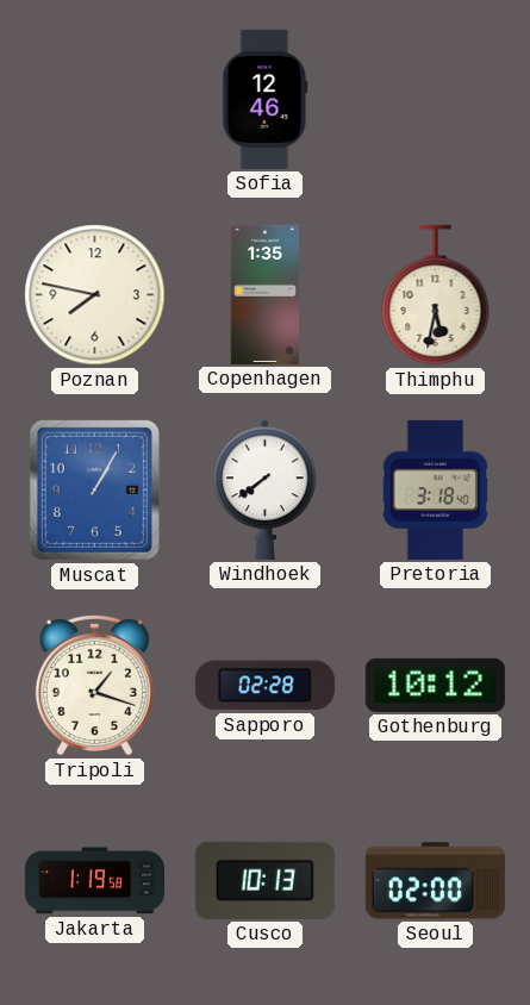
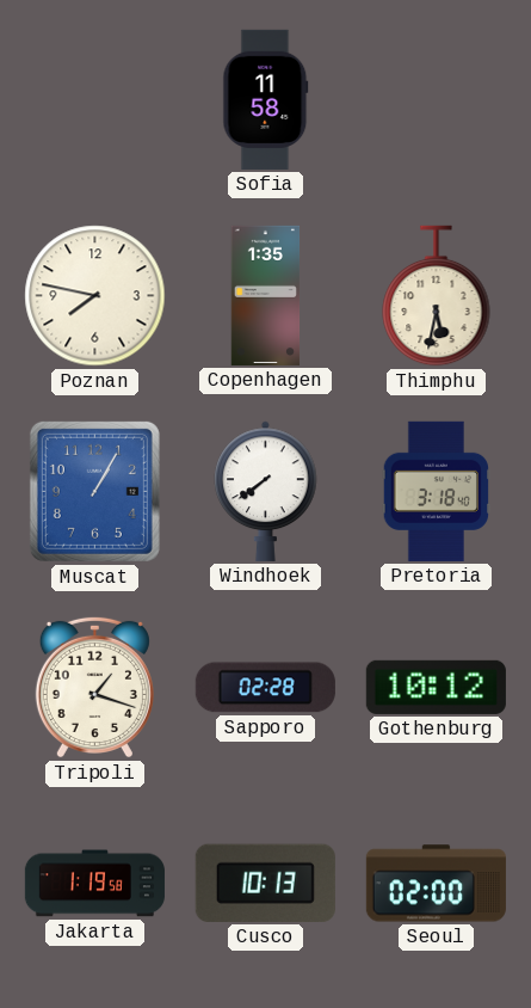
Sofia: 12:46 -> 11:58 (266, 99)
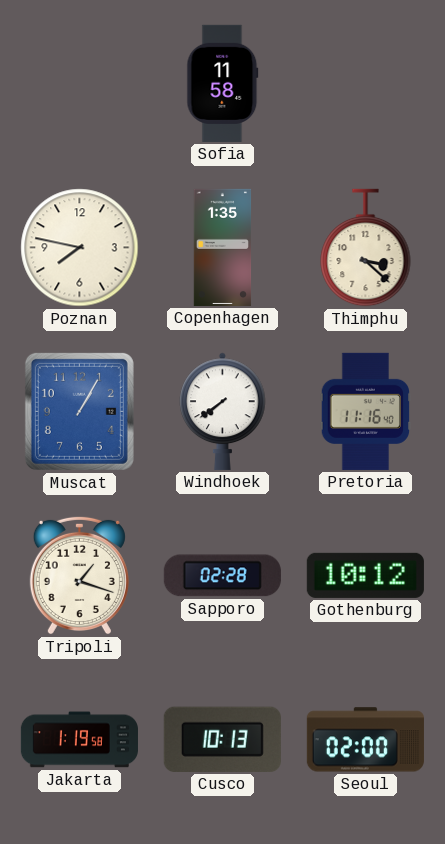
Thimphu: 5:32 -> 3:22 (366, 248)
Pretoria: 3:18 -> 11:16 (365, 411)
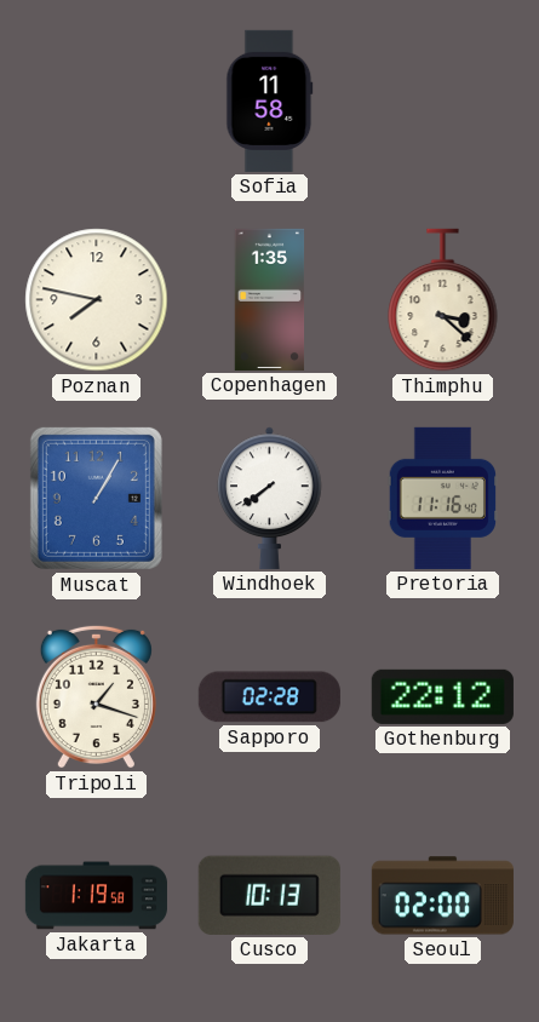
Gothenburg: 10:12 -> 22:12 (442, 696)
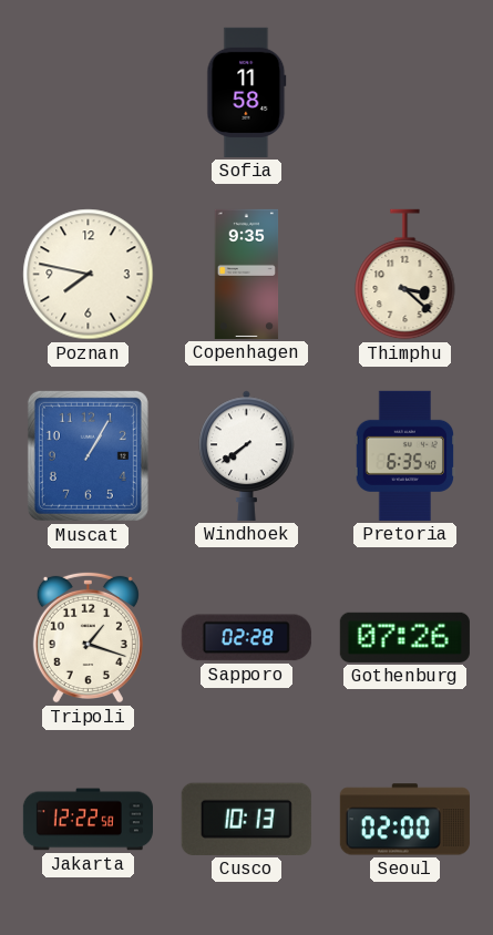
Copenhagen: 1:35 -> 9:35 (247, 274)
Pretoria: 11:16 -> 6:35 (404, 455)
Gothenburg: 22:12 -> 07:26 (404, 637)
Jakarta: 1:19 -> 12:22 (88, 820)
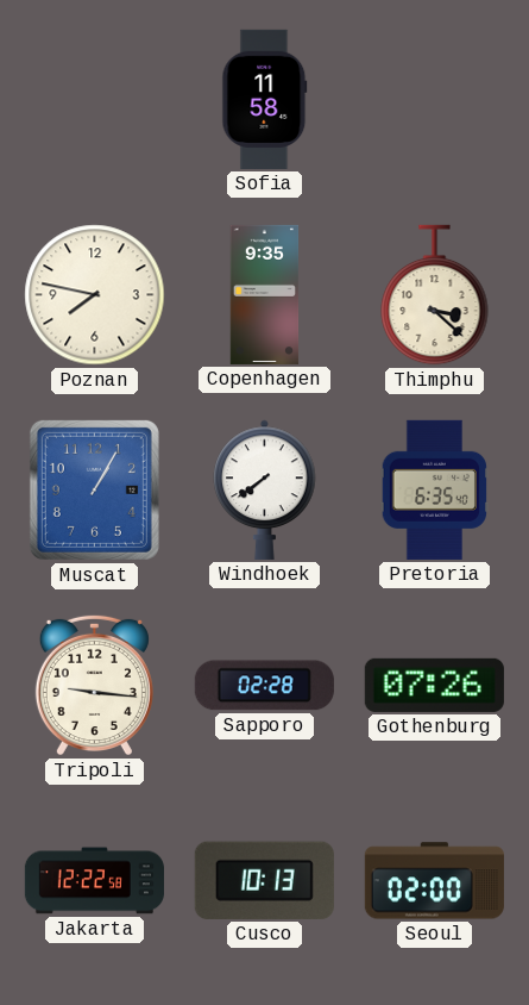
Tripoli: 1:18 -> 9:16 (94, 685)
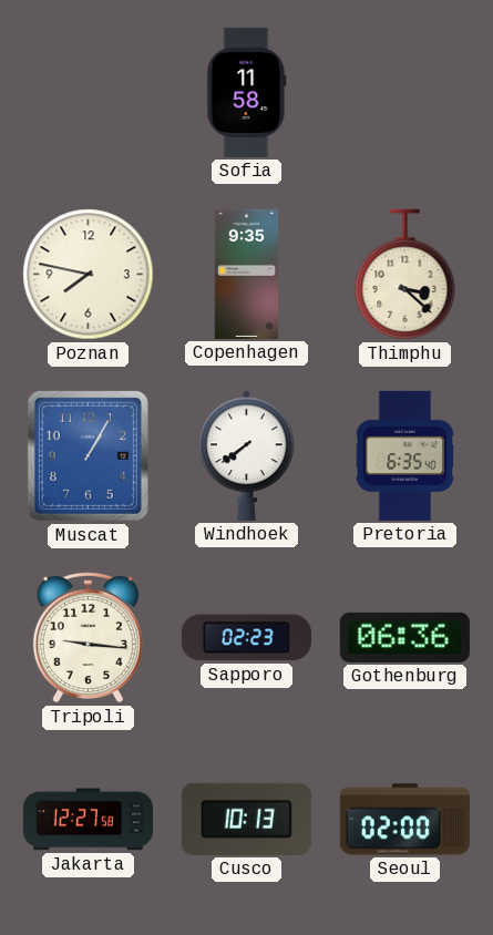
Sapporo: 02:28 -> 02:23 (246, 638)
Gothenburg: 07:26 -> 06:36 (404, 637)
Jakarta: 12:22 -> 12:27 (88, 820)
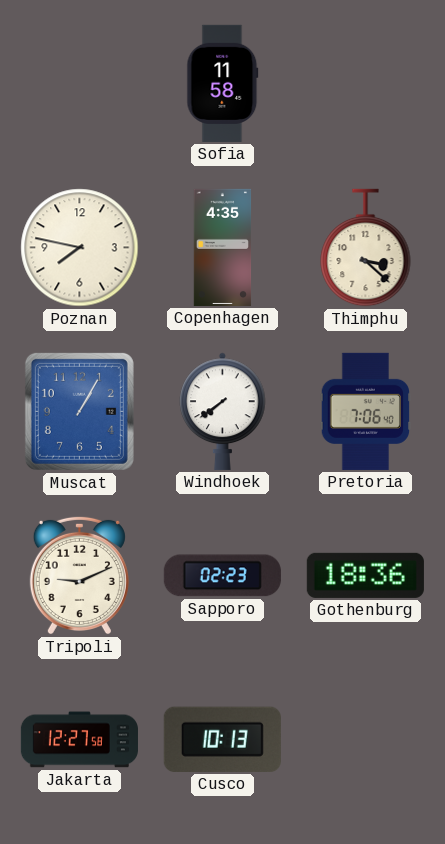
Copenhagen: 9:35 -> 4:35 (223, 247)
Pretoria: 6:35 -> 7:06 (365, 411)
Tripoli: 9:16 -> 9:11 (79, 575)
Gothenburg: 06:36 -> 18:36 (365, 575)
Seoul: 02:00 -> none (404, 820)
